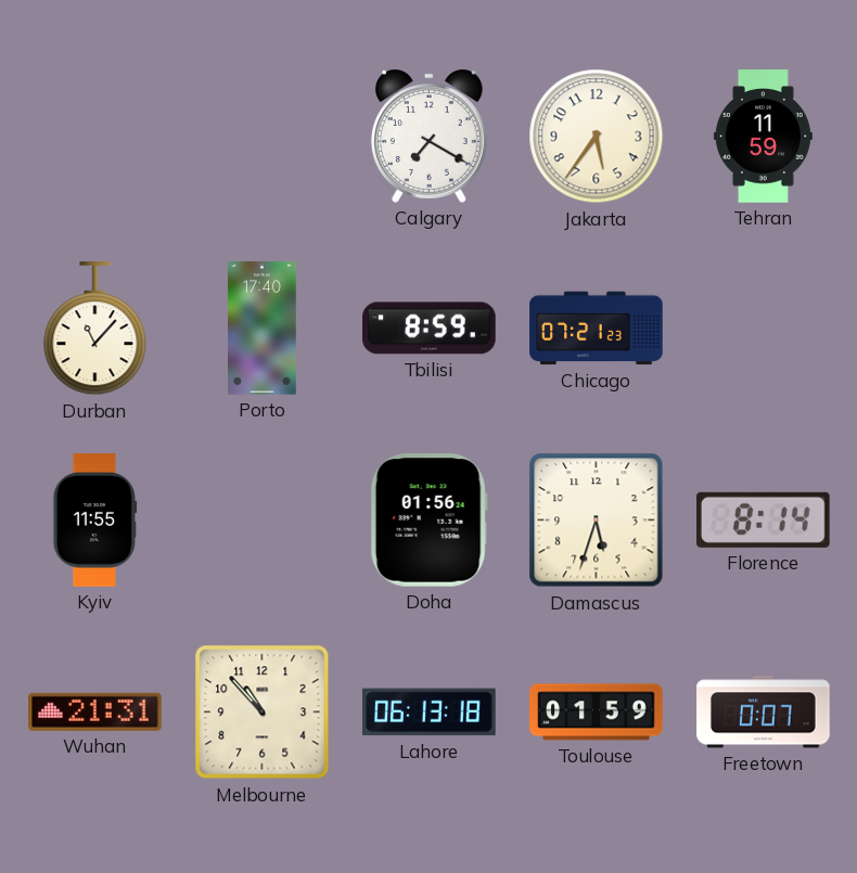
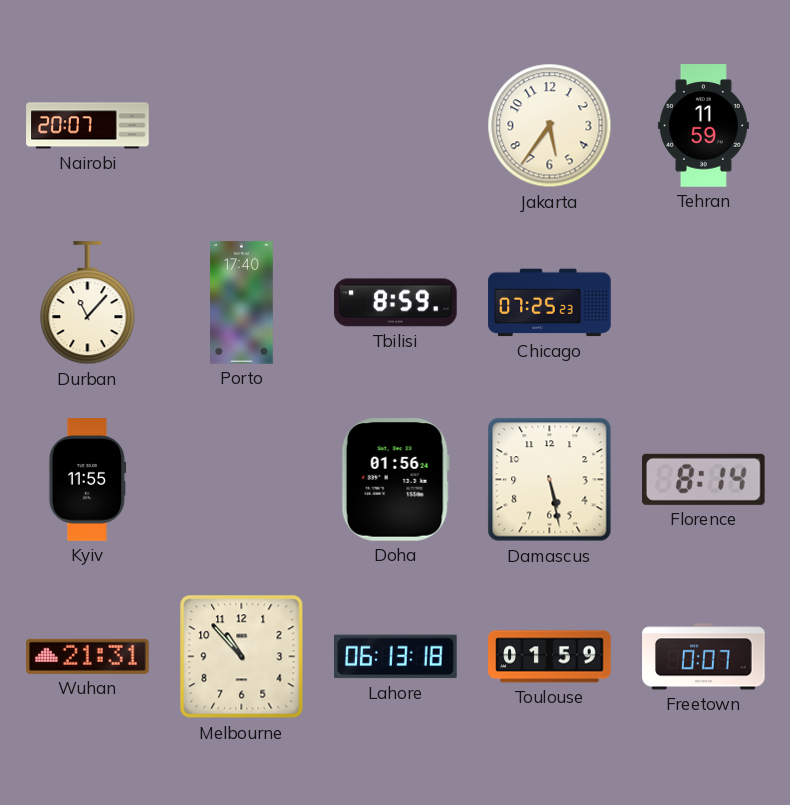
Nairobi: none -> 20:07 (88, 126)
Calgary: 7:20 -> none (428, 136)
Chicago: 07:21 -> 07:25 (550, 303)
Damascus: 5:33 -> 5:28 (550, 480)
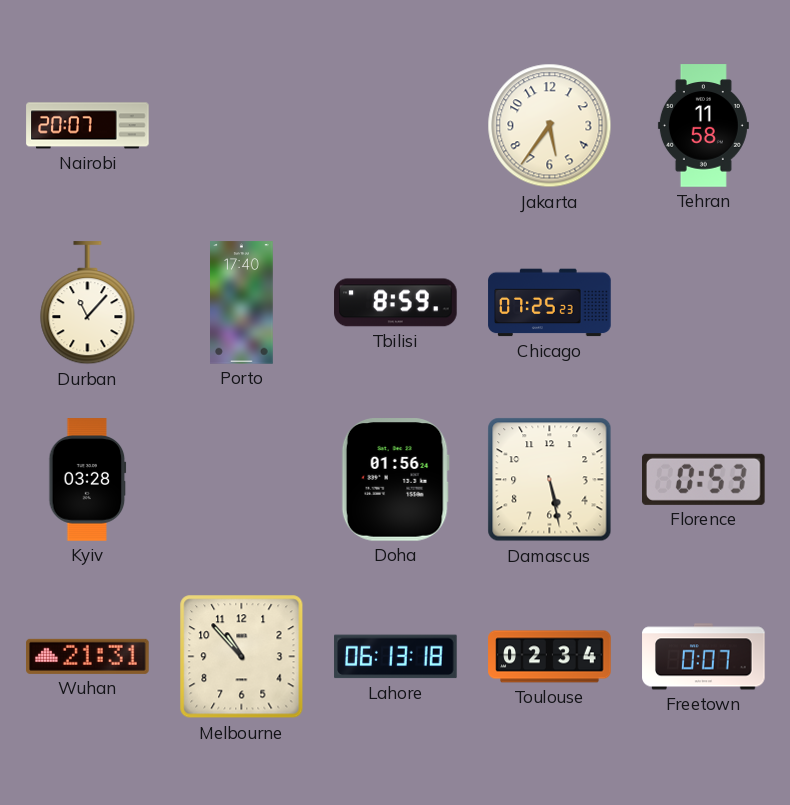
Tehran: 11:59 -> 11:58 (703, 126)
Kyiv: 11:55 -> 03:28 (88, 480)
Florence: 8:14 -> 0:53 (704, 479)
Toulouse: 01:59 -> 02:34 (550, 657)
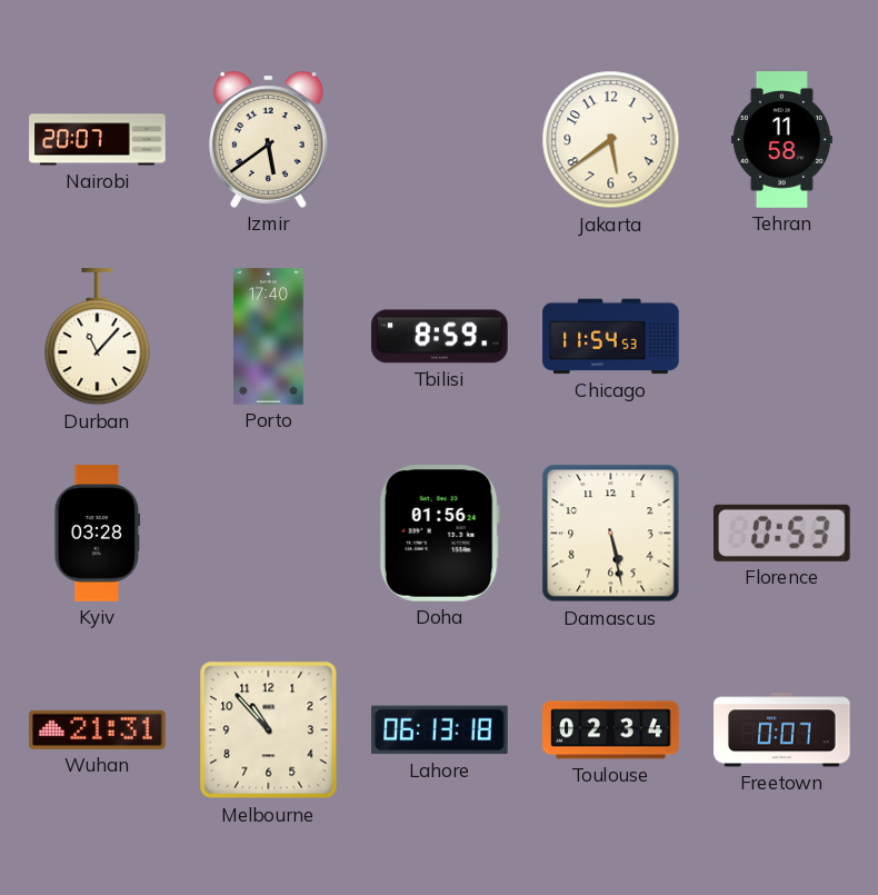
Izmir: none -> 5:39 (268, 139)
Jakarta: 5:36 -> 5:39 (611, 140)
Chicago: 07:25 -> 11:54 (611, 337)
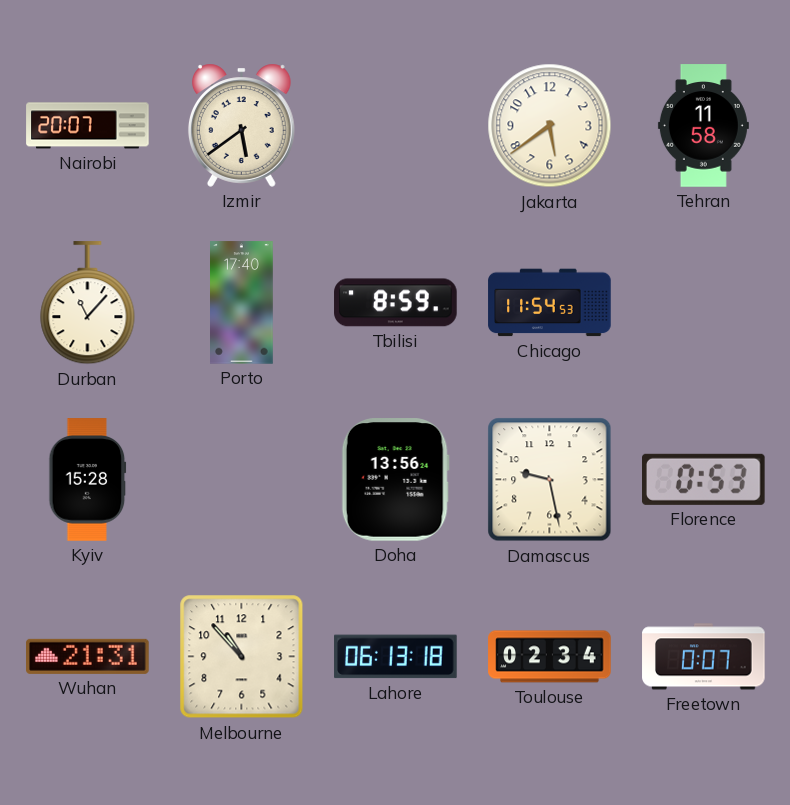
Kyiv: 03:28 -> 15:28 (88, 480)
Doha: 01:56 -> 13:56 (395, 480)
Damascus: 5:28 -> 9:28 (550, 480)
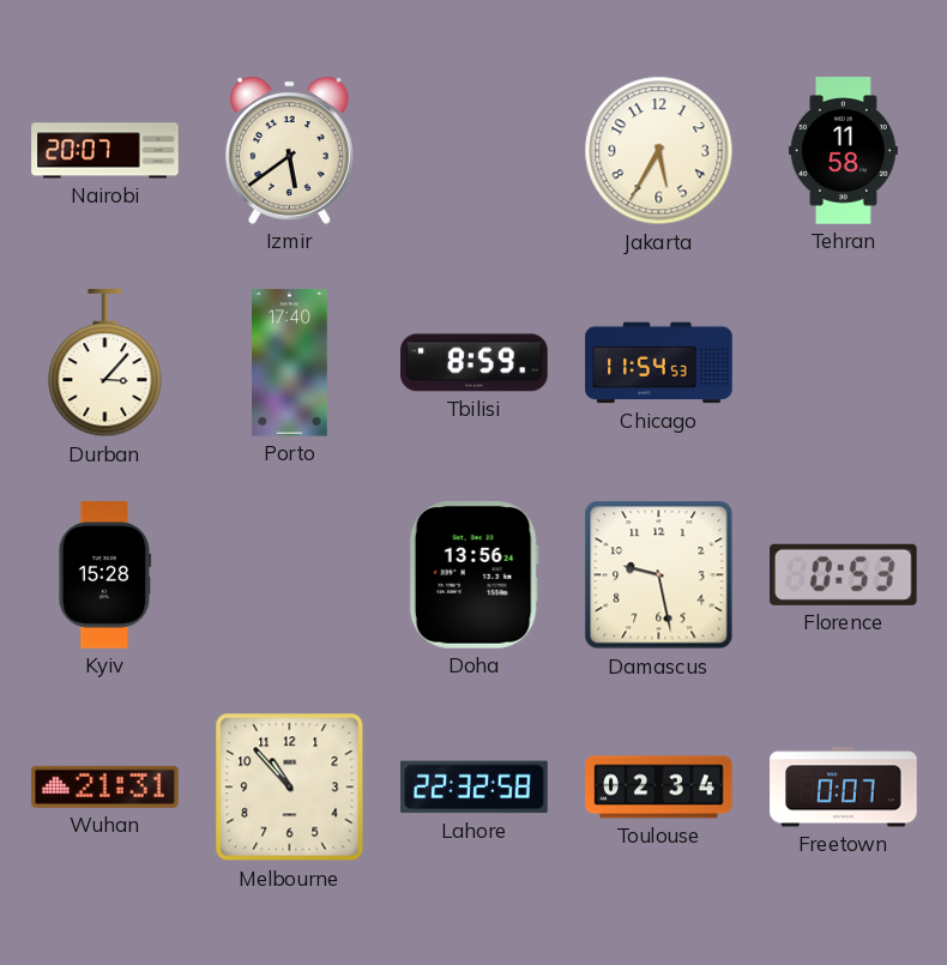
Jakarta: 5:39 -> 5:35 (659, 151)
Durban: 11:07 -> 3:07 (105, 363)
Lahore: 06:13 -> 22:32 (475, 788)
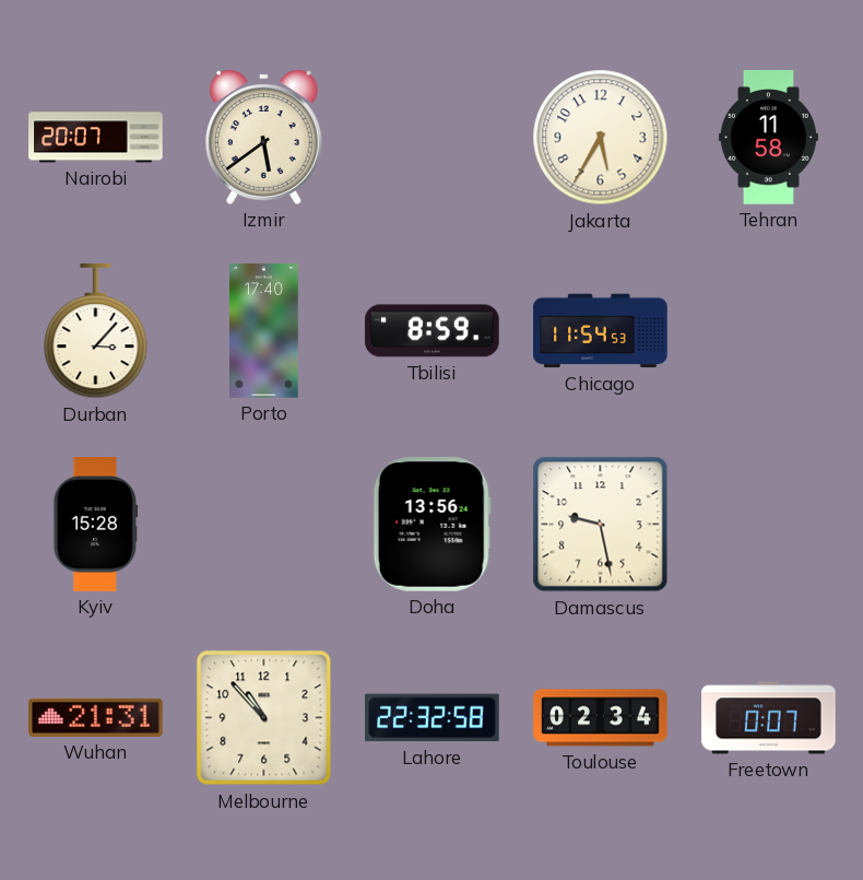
Florence: 0:53 -> none (844, 574)
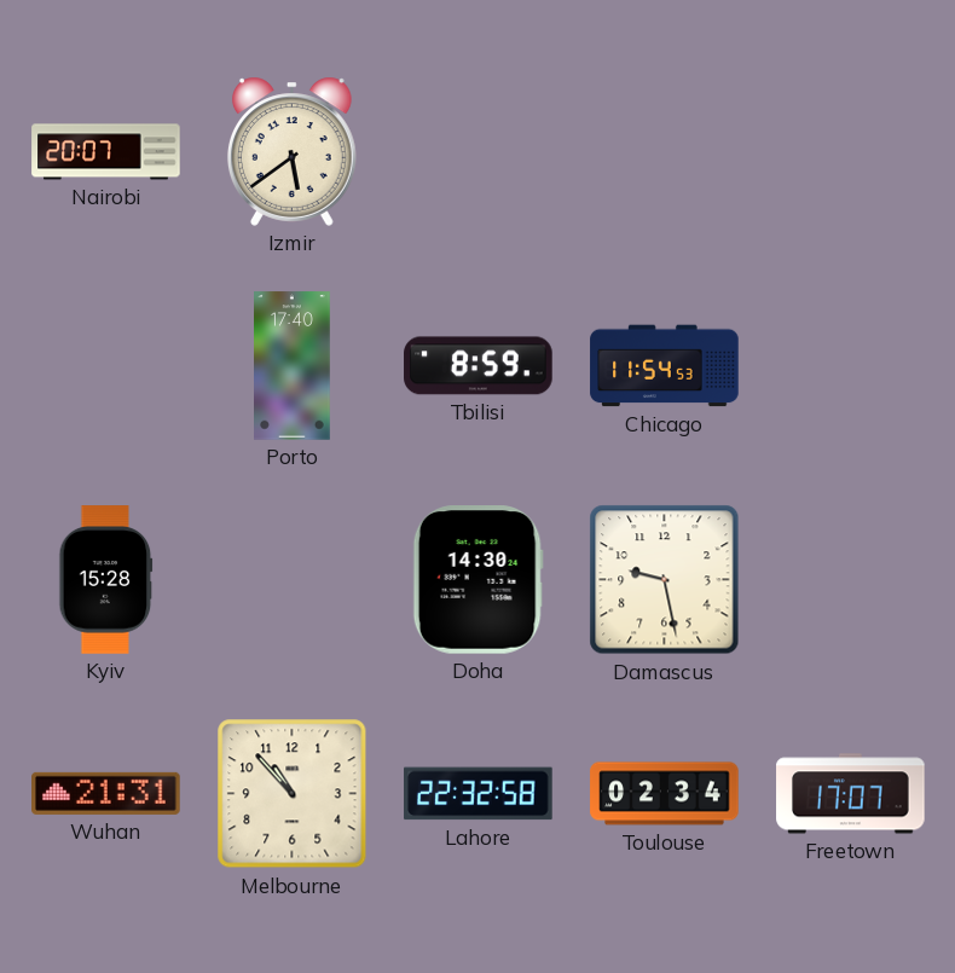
Jakarta: 5:35 -> none (601, 138)
Tehran: 11:58 -> none (768, 138)
Durban: 3:07 -> none (96, 331)
Doha: 13:56 -> 14:30 (477, 580)
Freetown: 0:07 -> 17:07 (851, 794)
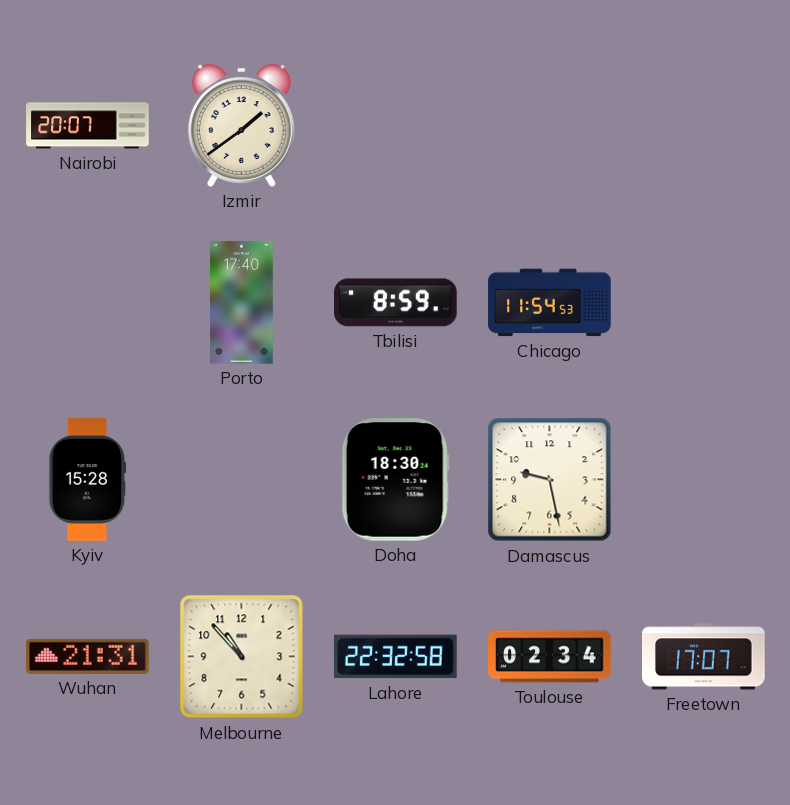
Izmir: 5:39 -> 1:39 (241, 125)
Doha: 14:30 -> 18:30 (395, 480)
